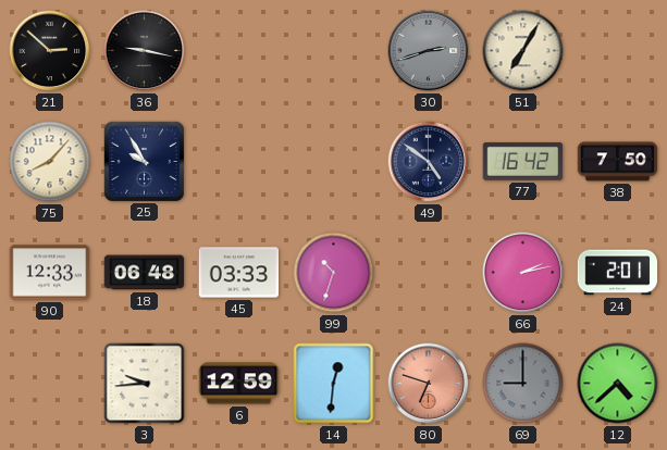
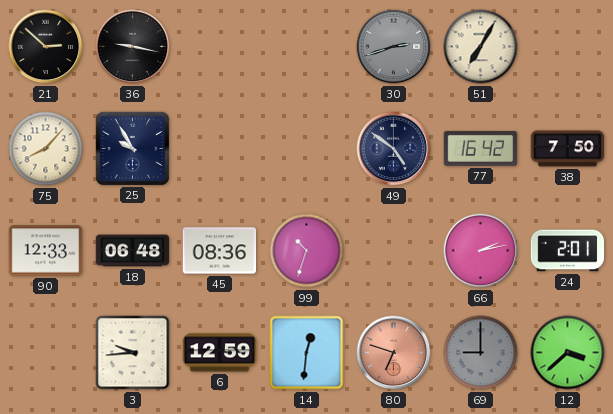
45: 03:33 -> 08:36 (220, 251)
12: 4:38 -> 3:38 (568, 353)
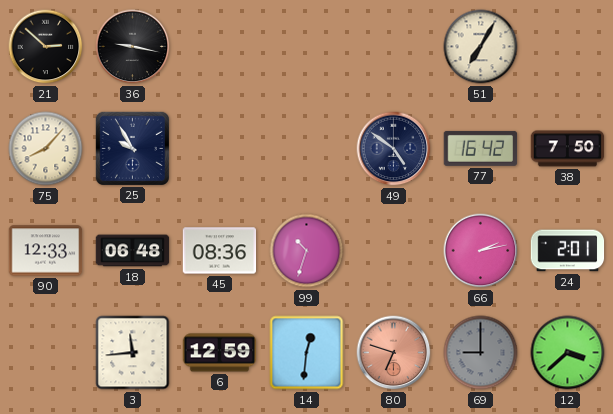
30: 2:42 -> none (394, 47)
3: 9:44 -> 11:44 (133, 353)
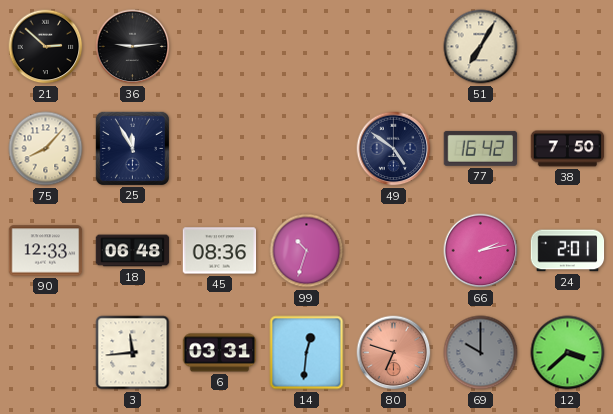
36: 9:17 -> 9:14 (133, 47)
25: 9:55 -> 11:55 (132, 148)
6: 12:59 -> 03:31 (220, 353)
69: 9:00 -> 10:00 (481, 353)
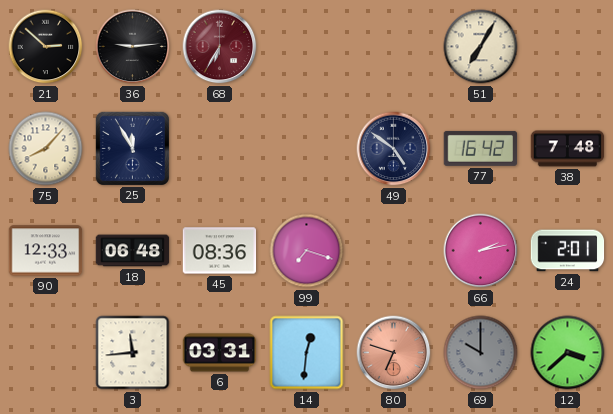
68: none -> 6:35 (220, 47)
38: 7:50 -> 7:48 (568, 149)
99: 10:33 -> 7:18 (307, 251)
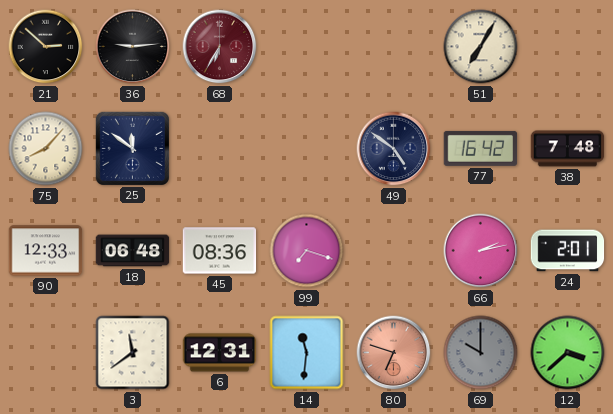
25: 11:55 -> 11:51 (132, 148)
3: 11:44 -> 11:39 (133, 353)
6: 03:31 -> 12:31 (220, 353)
14: 12:31 -> 11:31 (307, 353)
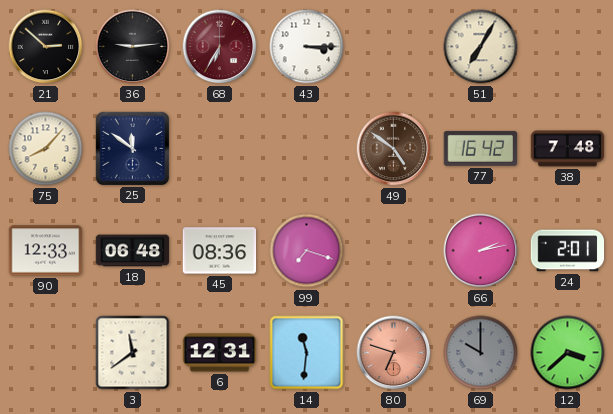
43: none -> 3:15 (307, 47)
49 dial: navy -> brown (394, 149)
